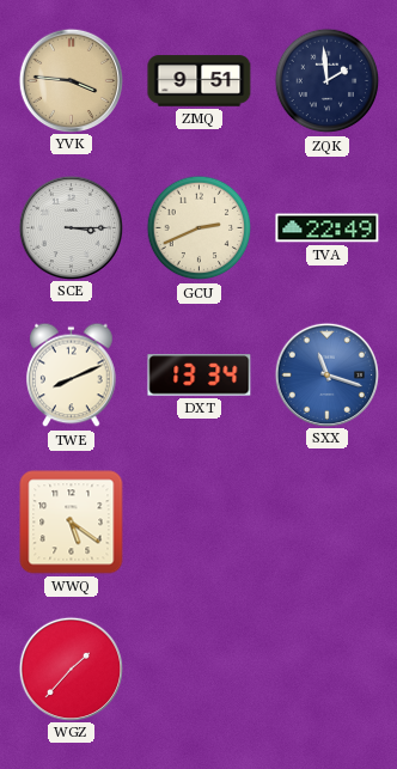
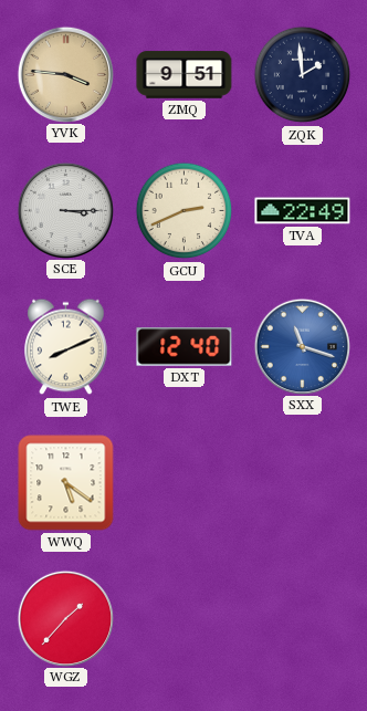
DXT: 13:34 -> 12:40 (185, 347)
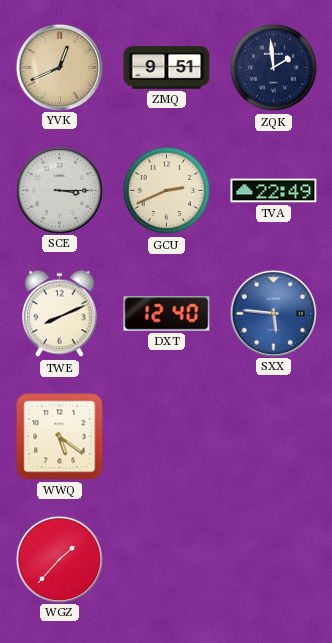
YVK: 3:46 -> 12:41 (59, 67)
SXX: 11:18 -> 5:46 (273, 313)
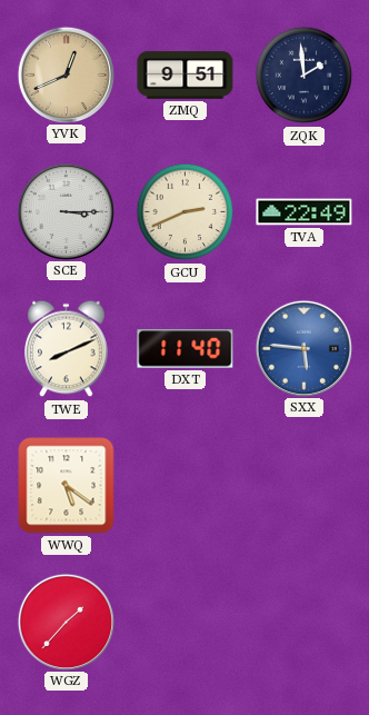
DXT: 12:40 -> 11:40 (186, 349)
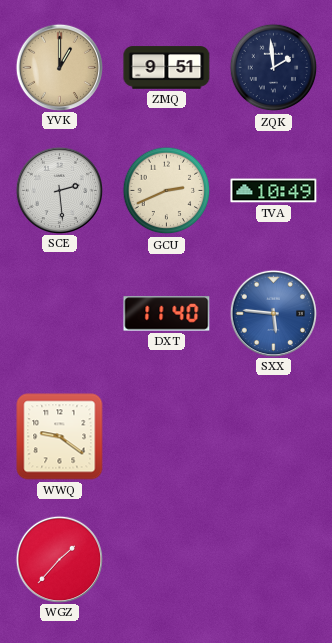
YVK: 12:41 -> 1:00 (59, 67)
SCE: 3:15 -> 2:29 (59, 190)
TVA: 22:49 -> 10:49 (274, 191)
TWE: 8:11 -> none (67, 349)
WWQ: 5:21 -> 9:21 (60, 437)
